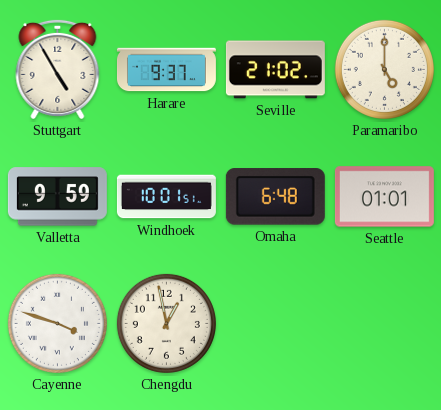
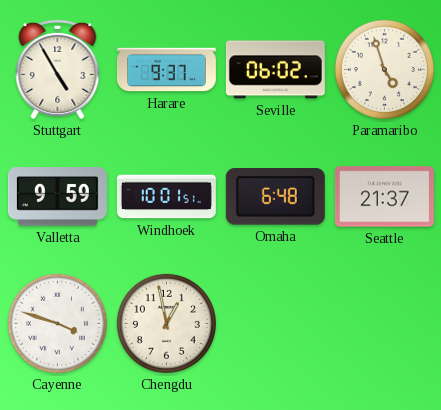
Seville: 21:02 -> 06:02 (275, 70)
Paramaribo: 5:00 -> 4:57 (384, 69)
Seattle: 01:01 -> 21:37 (384, 197)
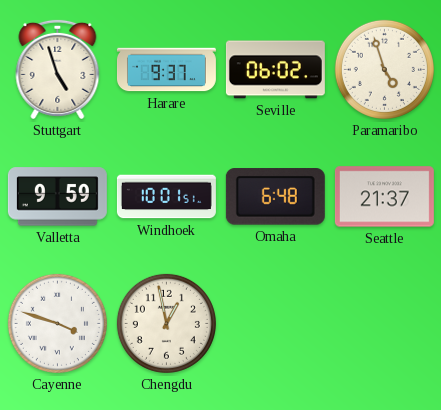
Stuttgart: 4:55 -> 4:57 (58, 69)
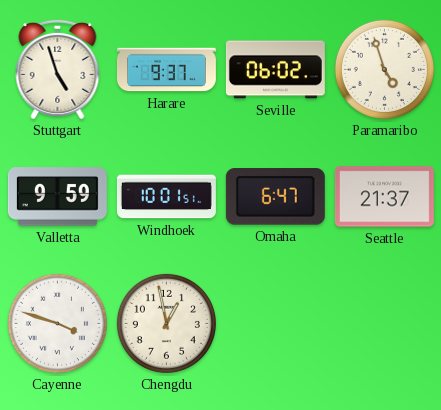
Omaha: 6:48 -> 6:47 (275, 197)
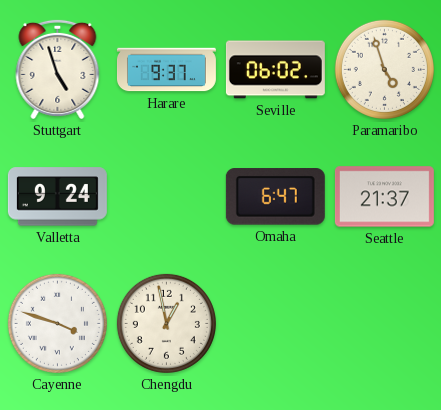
Valletta: 9:59 -> 9:24 (57, 197)
Windhoek: 10:01 -> none (166, 197)
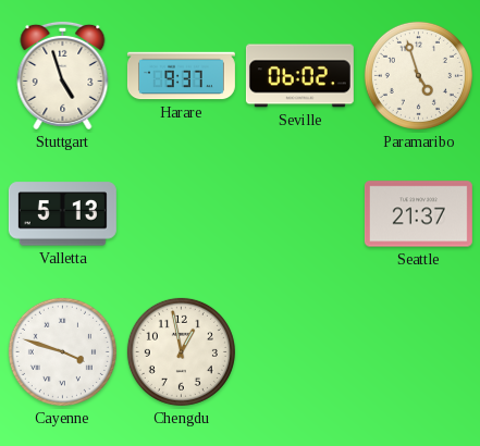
Valletta: 9:24 -> 5:13 (62, 214)
Omaha: 6:47 -> none (275, 197)
